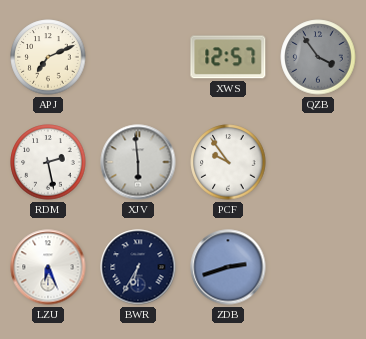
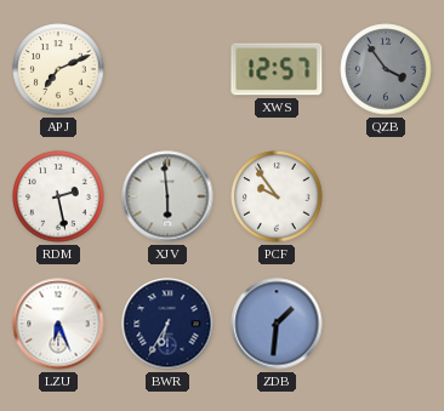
ZDB: 2:42 -> 1:31 (277, 324)
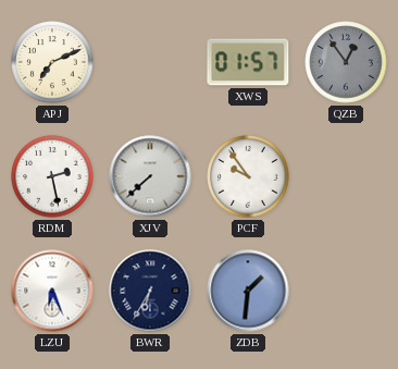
XWS: 12:57 -> 01:57 (248, 62)
QZB: 3:54 -> 12:54 (346, 62)
XJV: 5:59 -> 7:38 (150, 176)
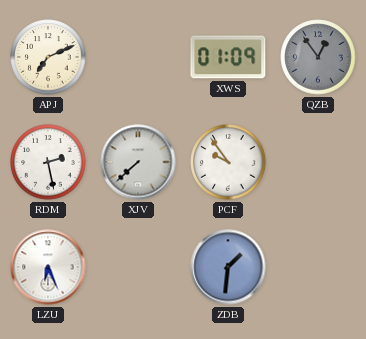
XWS: 01:57 -> 01:09 (228, 57)
BWR: 6:35 -> none (150, 291)
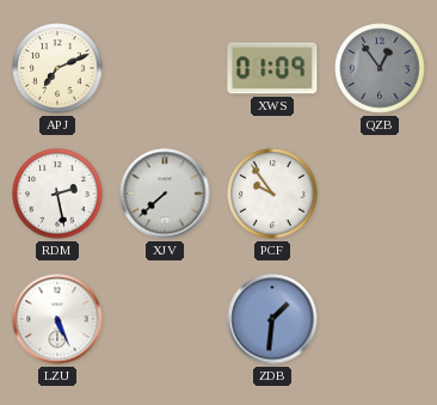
LZU: 6:26 -> 5:26 (57, 319)
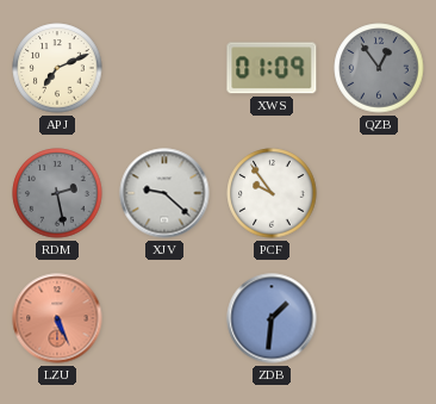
RDM dial: white -> grey (57, 193)
XJV: 7:38 -> 9:22 (164, 193)
LZU dial: white -> salmon (57, 318)
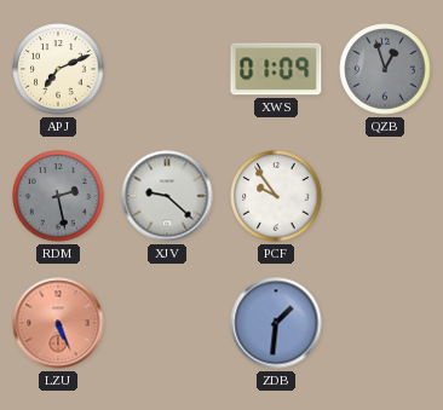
QZB: 12:54 -> 12:57 (385, 69)
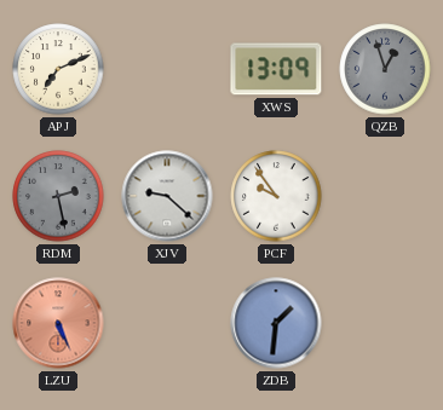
XWS: 01:09 -> 13:09 (276, 69)
